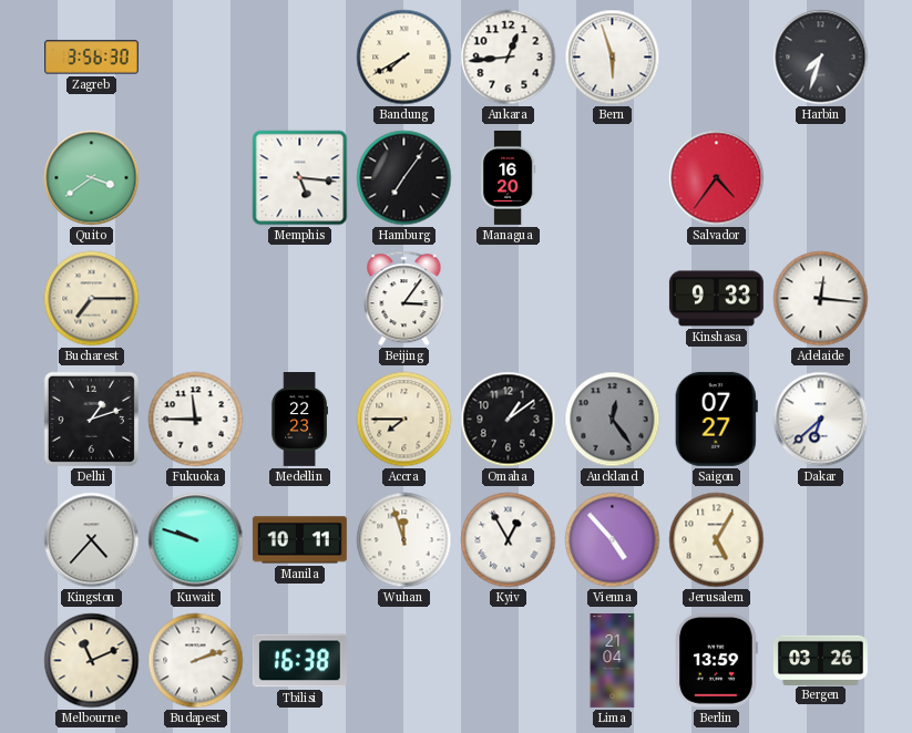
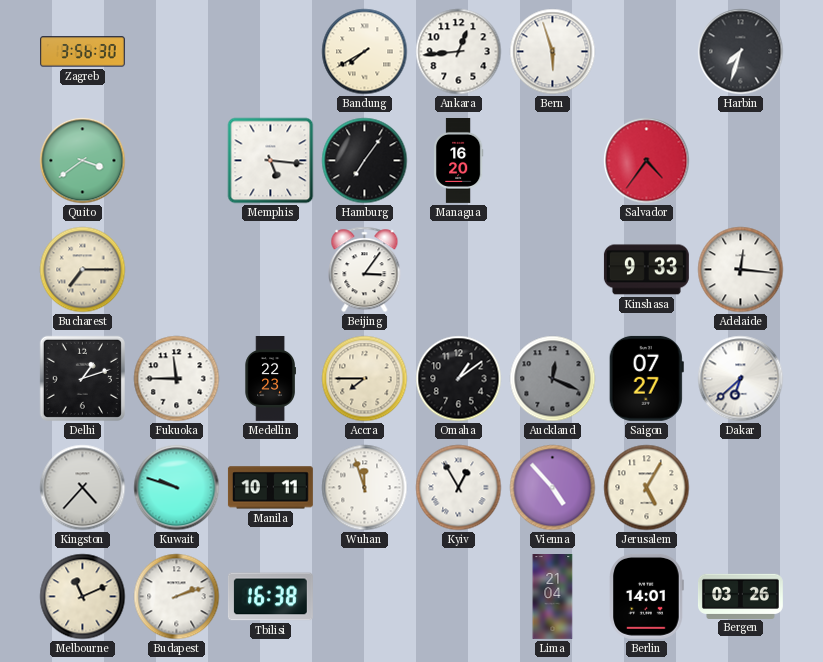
Auckland: 12:24 -> 12:19 (553, 379)
Berlin: 13:59 -> 14:01 (647, 596)
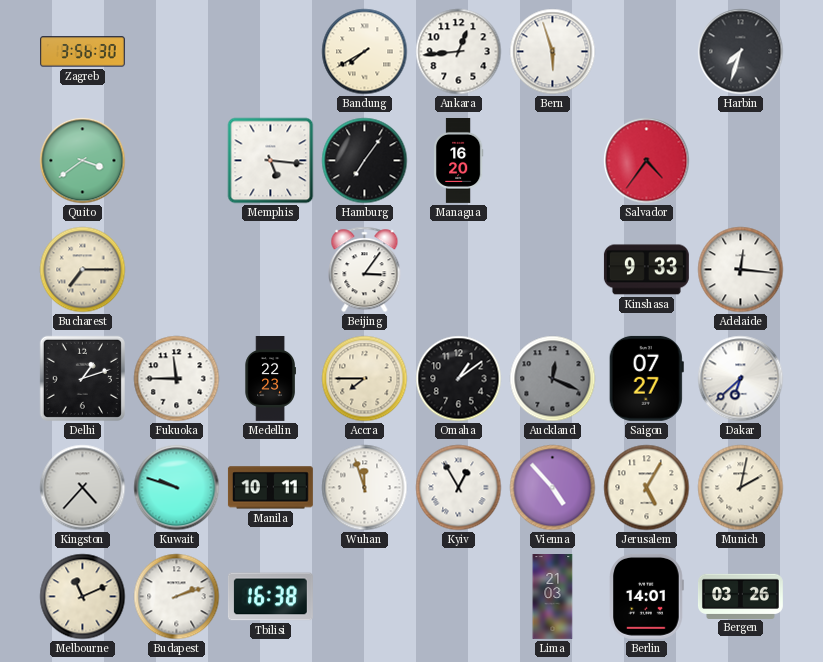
Munich: none -> 2:02 (741, 488)
Lima: 21:04 -> 21:03 (553, 597)
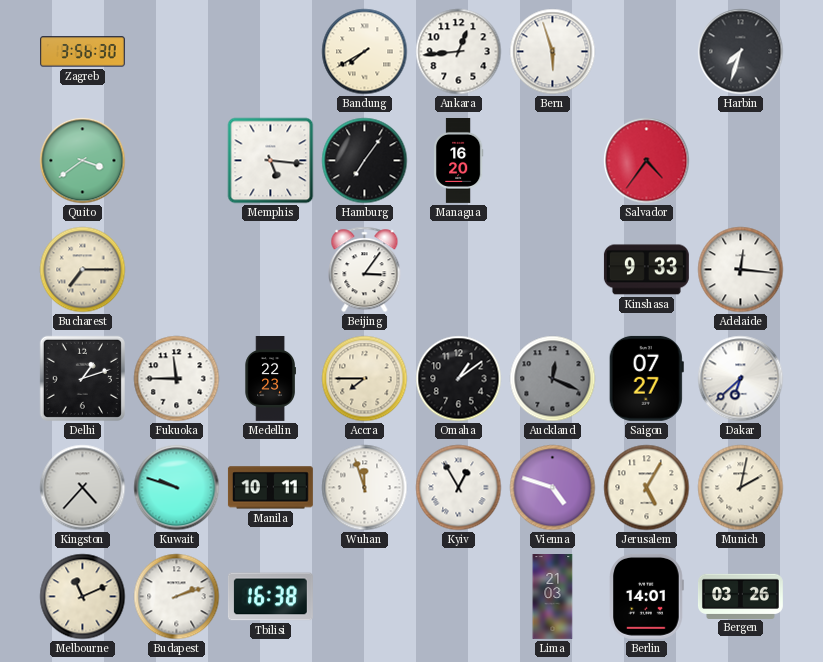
Vienna: 4:53 -> 4:48 (553, 488)
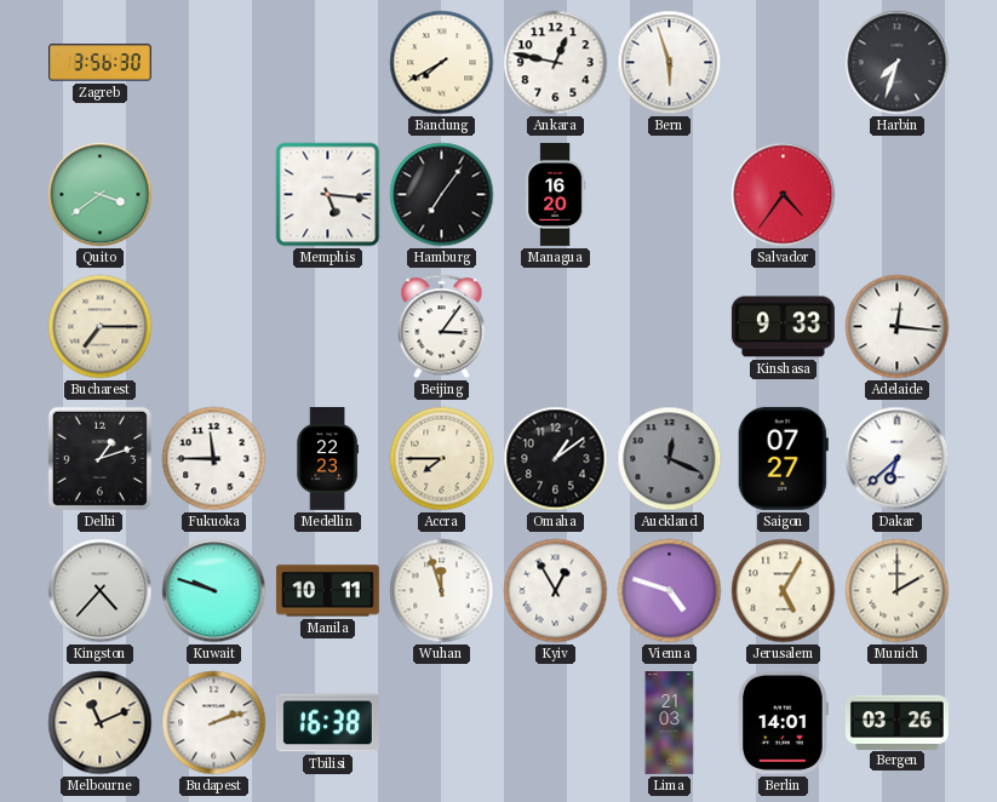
Ankara: 12:44 -> 12:47 (556, 63)
Munich: 2:02 -> 2:00 (898, 591)
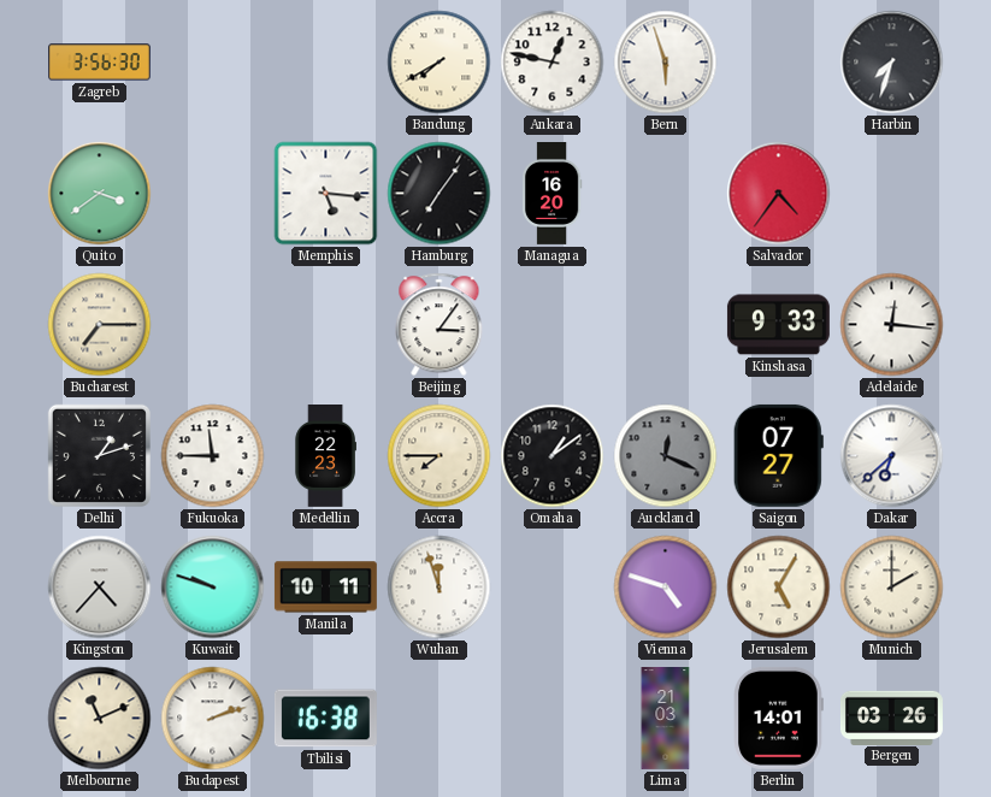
Kyiv: 12:55 -> none (556, 591)
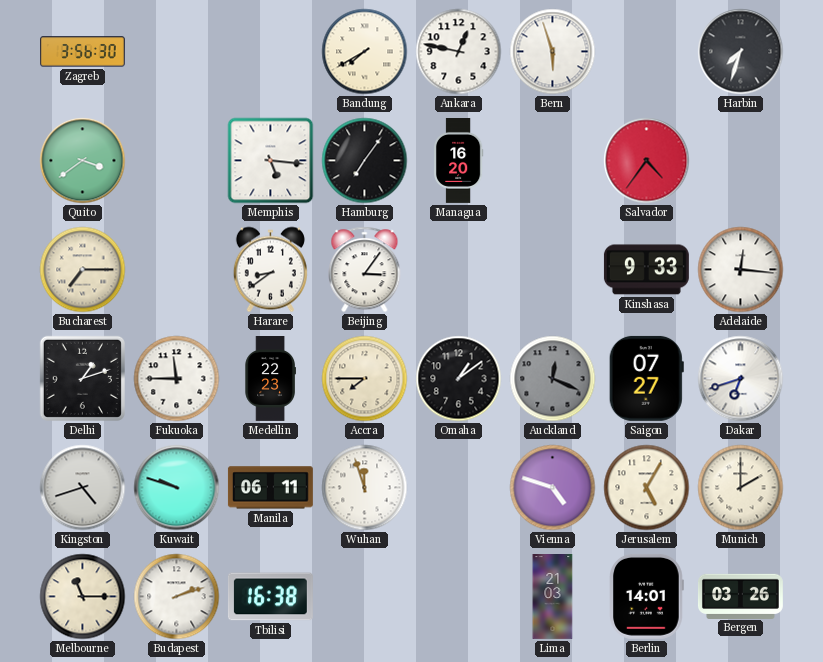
Harare: none -> 8:39 (270, 270)
Dakar: 6:38 -> 6:42 (741, 379)
Kingston: 4:37 -> 4:42 (83, 488)
Manila: 10:11 -> 06:11 (270, 488)
Melbourne: 11:11 -> 11:15 (83, 597)
